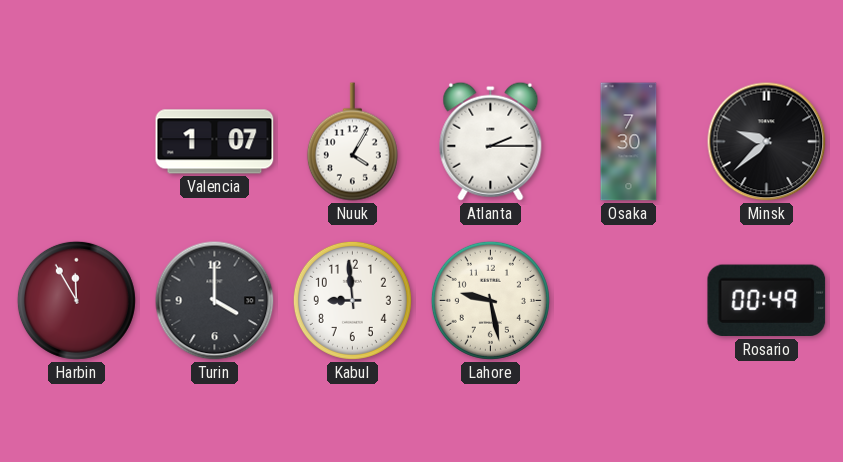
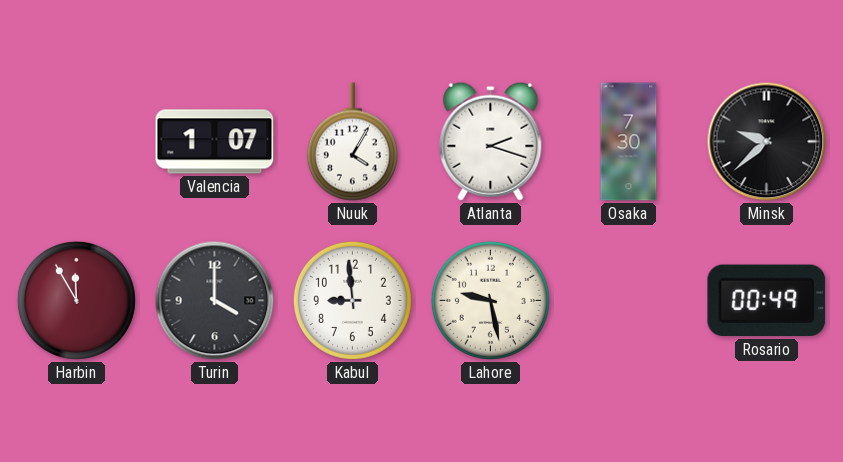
Atlanta: 2:15 -> 2:18 (491, 141)
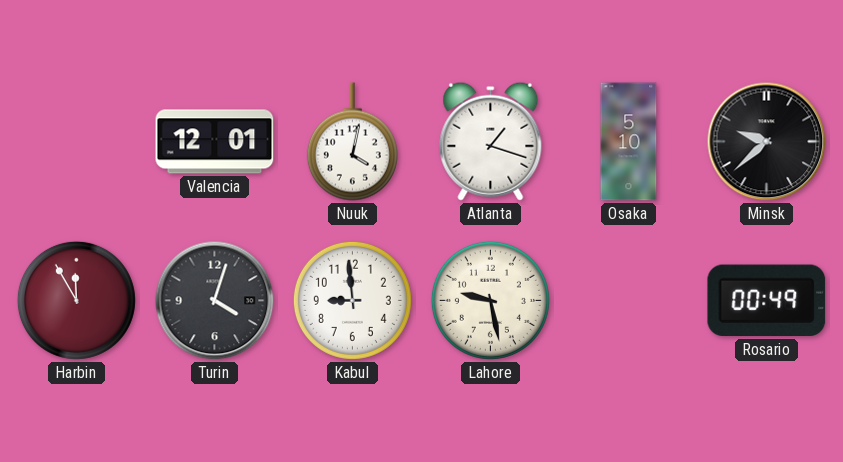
Valencia: 1:07 -> 12:01 (215, 142)
Nuuk: 4:05 -> 4:02 (352, 142)
Atlanta: 2:18 -> 1:18 (491, 141)
Osaka: 7:30 -> 5:10 (629, 142)
Turin: 4:00 -> 4:03 (215, 301)
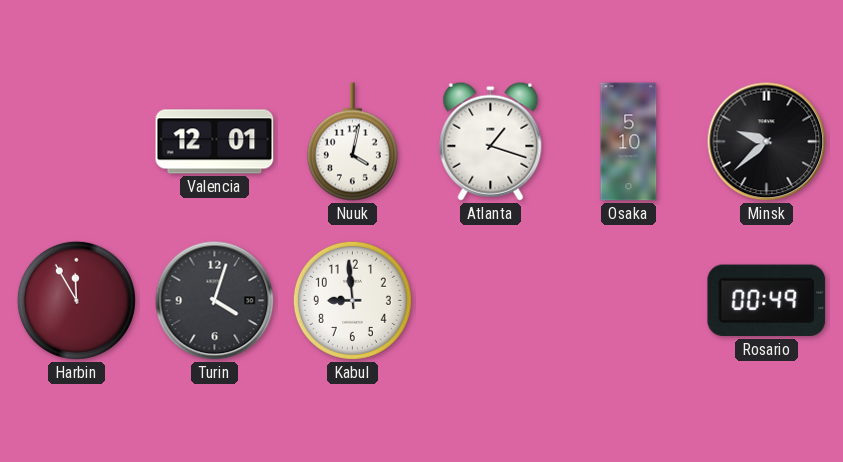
Lahore: 9:28 -> none (490, 300)
